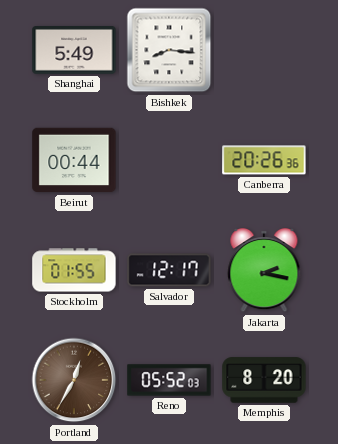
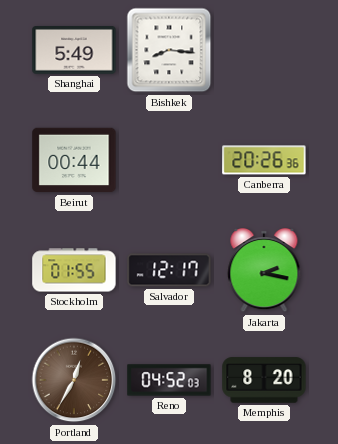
Reno: 05:52 -> 04:52 (169, 380)
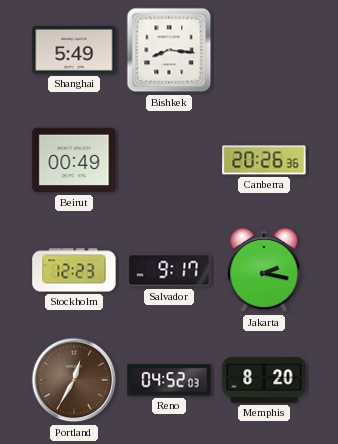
Beirut: 00:44 -> 00:49 (74, 160)
Stockholm: 01:55 -> 12:23 (74, 270)
Salvador: 12:17 -> 9:17 (169, 270)
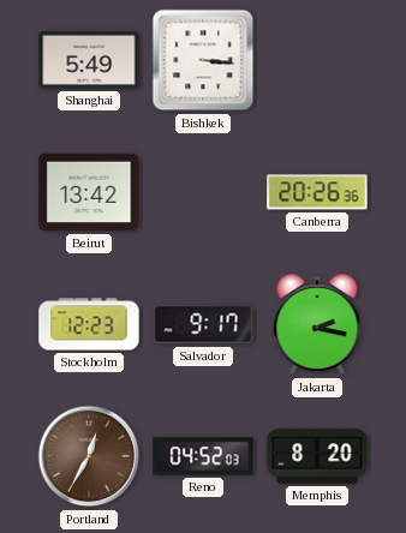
Bishkek: 8:16 -> 3:16 (203, 60)
Beirut: 00:49 -> 13:42 (89, 192)
